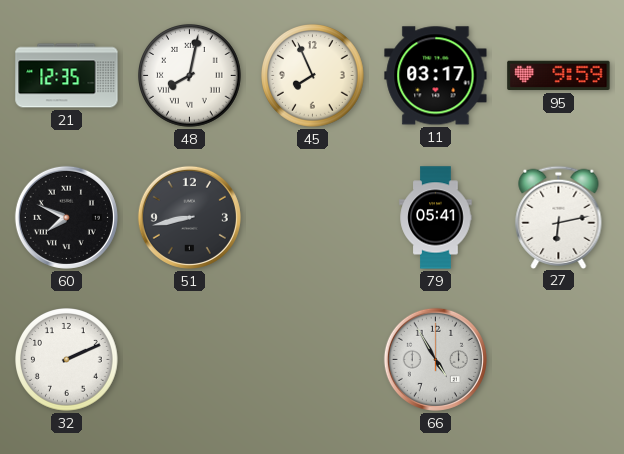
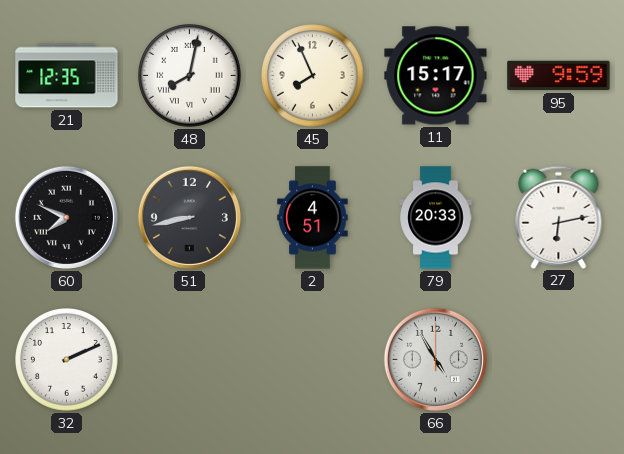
11: 03:17 -> 15:17 (436, 76)
2: none -> 4:51 (313, 218)
79: 05:41 -> 20:33 (436, 218)
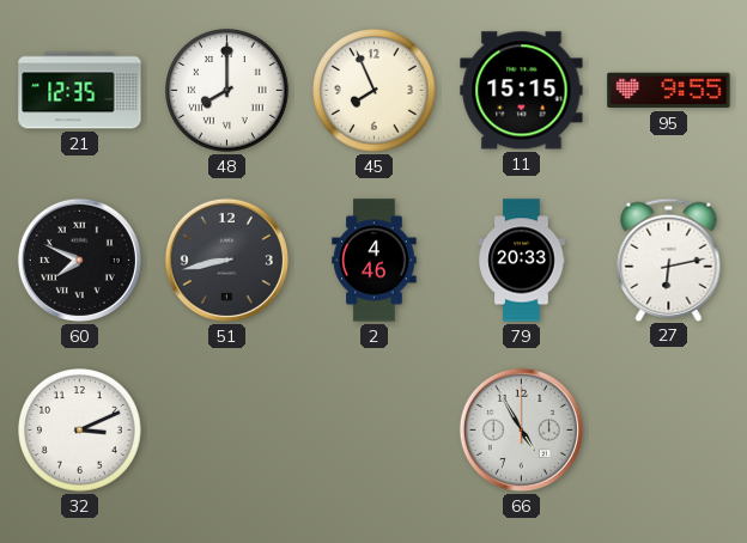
48: 8:02 -> 8:00 (227, 91)
11: 15:17 -> 15:15 (522, 91)
95: 9:59 -> 9:55 (669, 91)
2: 4:51 -> 4:46 (375, 261)
32: 2:11 -> 3:11 (80, 431)
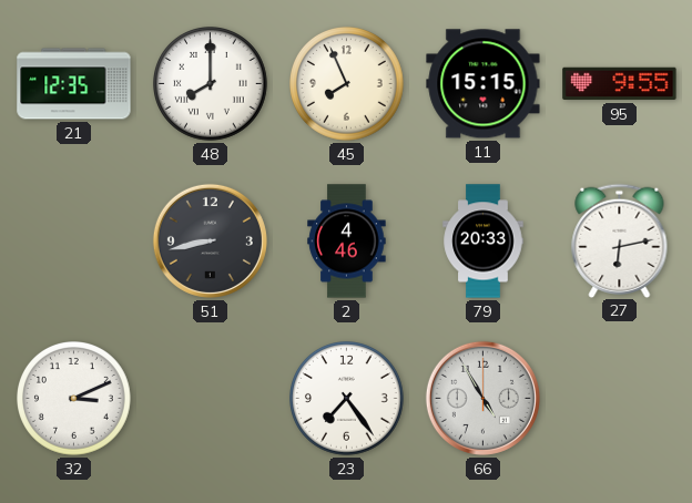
60: 7:49 -> none (79, 260)
23: none -> 7:24 (347, 399)
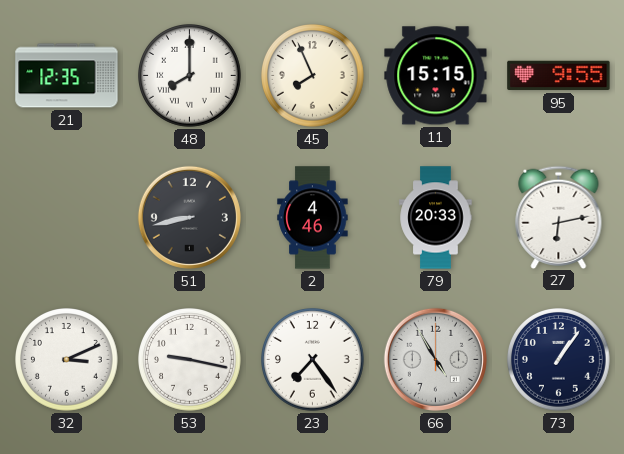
53: none -> 9:17 (190, 360)
73: none -> 1:06 (559, 360)
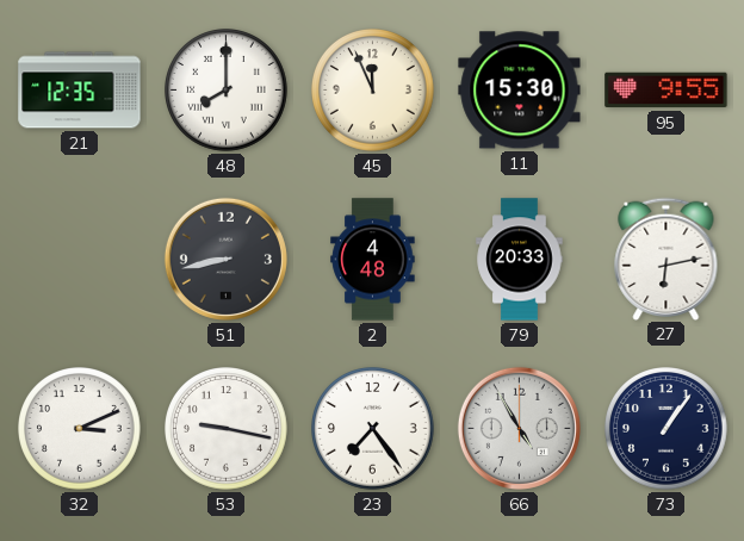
45: 7:56 -> 11:56 (373, 91)
11: 15:15 -> 15:30 (520, 91)
2: 4:46 -> 4:48 (373, 260)
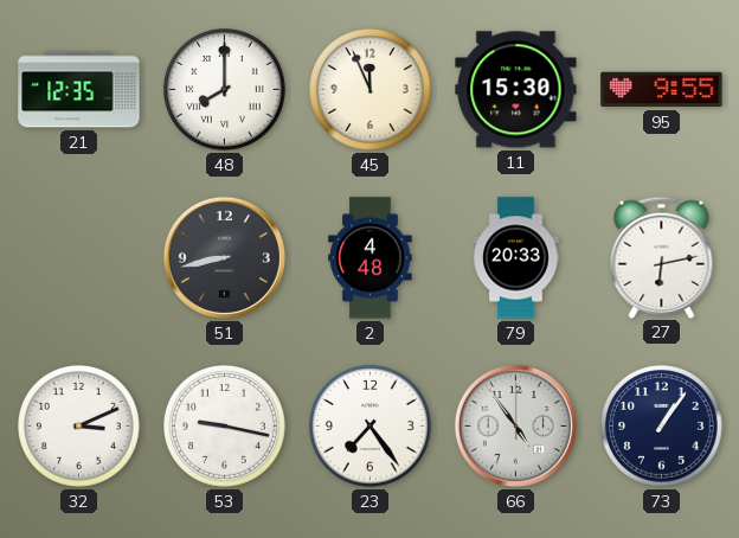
66: 4:55 -> 4:54 (515, 425)
